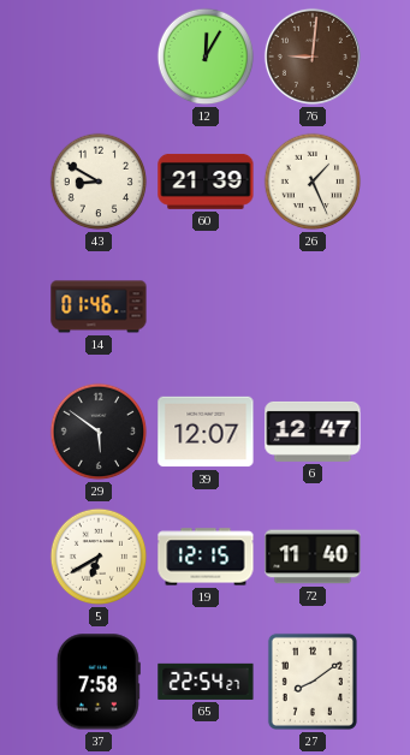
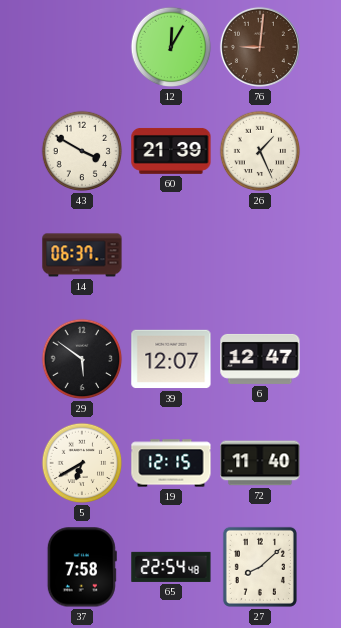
43: 8:50 -> 3:50 (82, 151)
14: 01:46 -> 06:37 (82, 255)
65: 22:54:27 -> 22:54:48 (171, 567)
27: 8:09 -> 8:08 (260, 567)
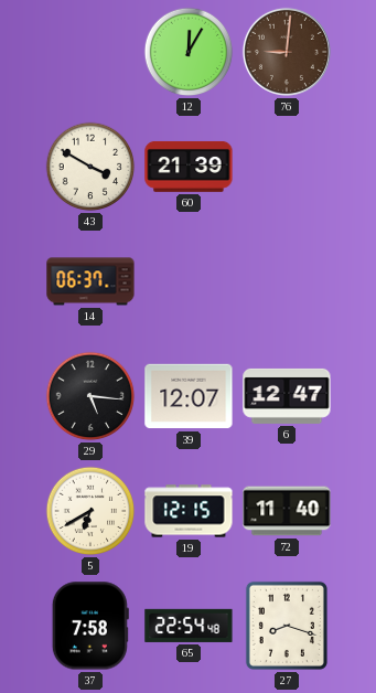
26: 1:26 -> none (260, 151)
29: 5:51 -> 5:16 (90, 396)
27: 8:08 -> 8:18 (287, 626)
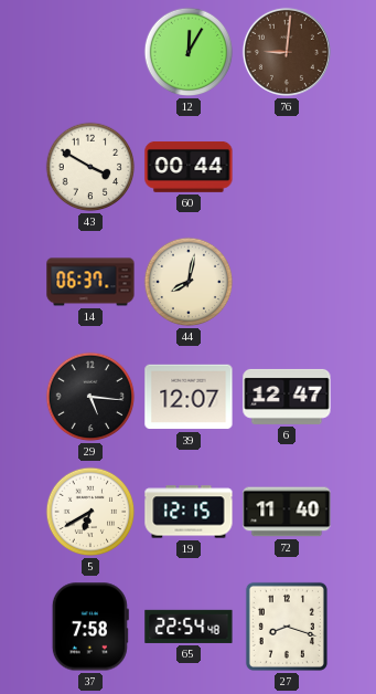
60: 21:39 -> 00:44 (189, 167)
44: none -> 8:02 (189, 282)
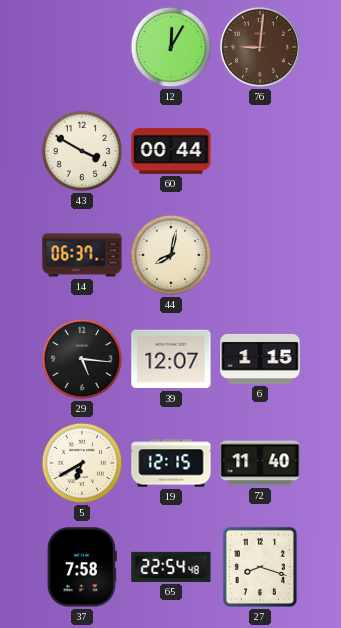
6: 12:47 -> 1:15 (260, 359)
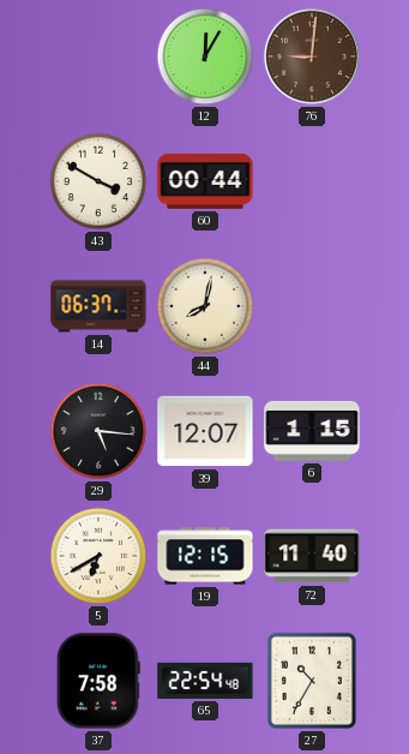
27: 8:18 -> 10:35 (312, 681)
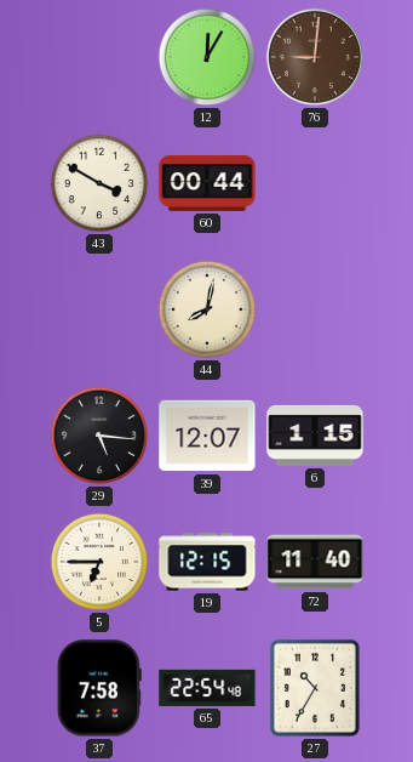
14: 06:37 -> none (98, 306)
5: 6:40 -> 6:45 (99, 562)
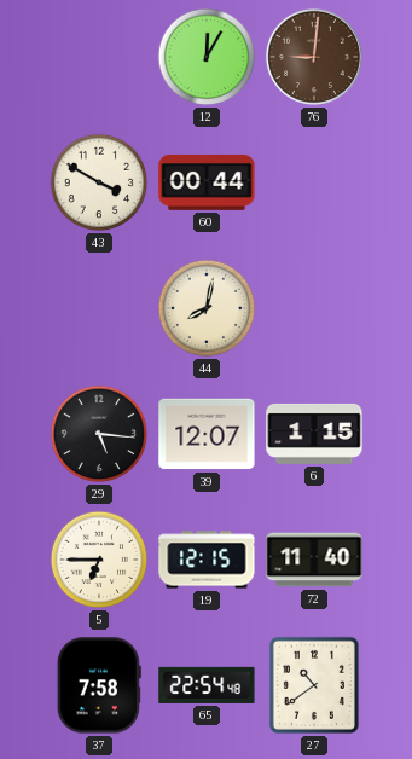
27: 10:35 -> 10:39 (314, 685)
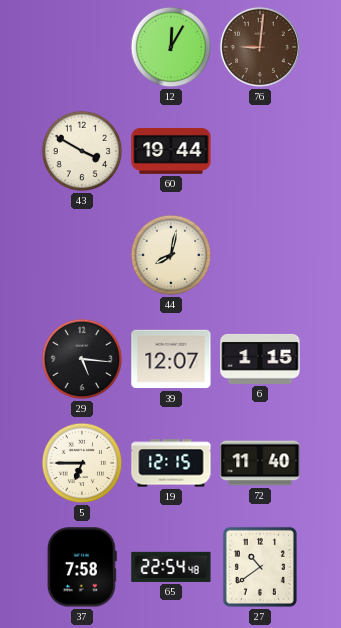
60: 00:44 -> 19:44 (171, 151)
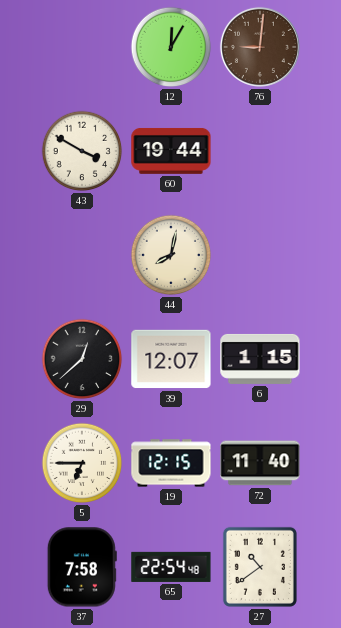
29: 5:16 -> 12:38 (82, 359)
